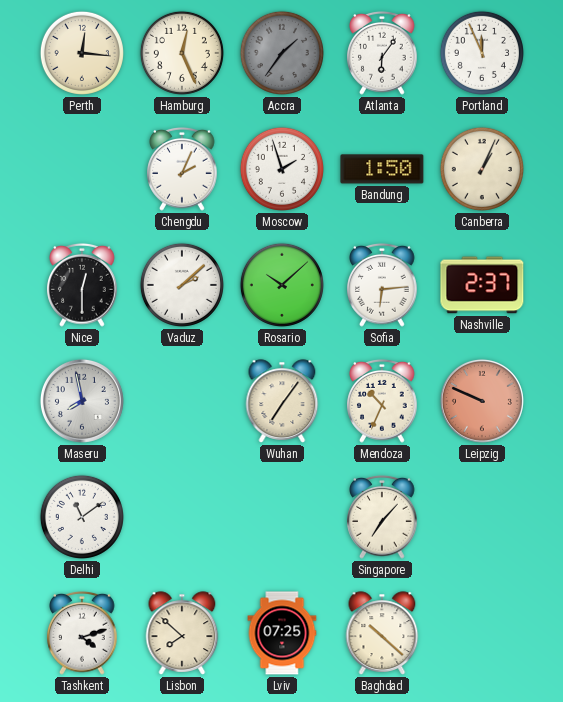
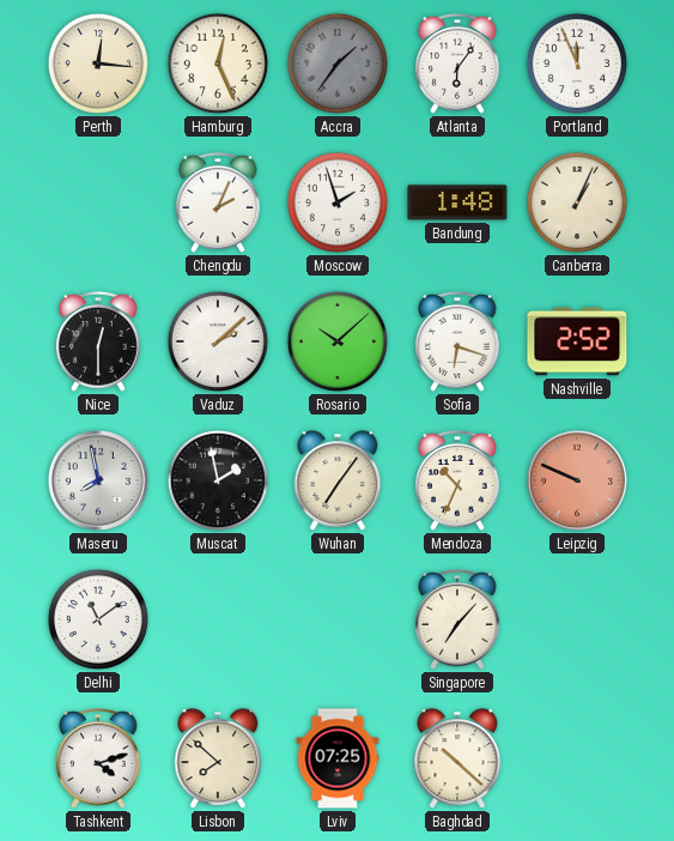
Bandung: 1:50 -> 1:48 (457, 202)
Sofia: 6:14 -> 6:18 (457, 341)
Nashville: 2:37 -> 2:52 (577, 341)
Muscat: none -> 1:58 (218, 480)
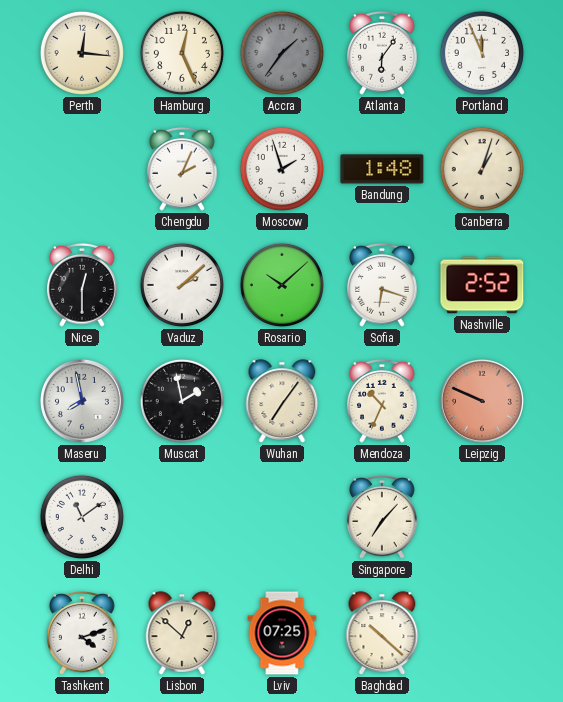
Canberra: 1:04 -> 1:03 (482, 169)
Lisbon: 7:52 -> 12:52 (182, 633)
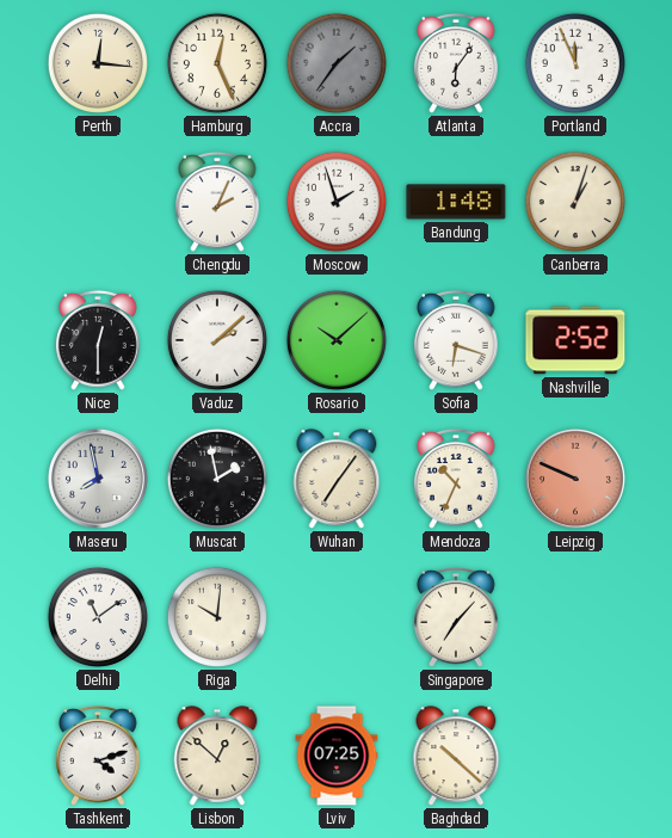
Riga: none -> 10:01 (217, 617)
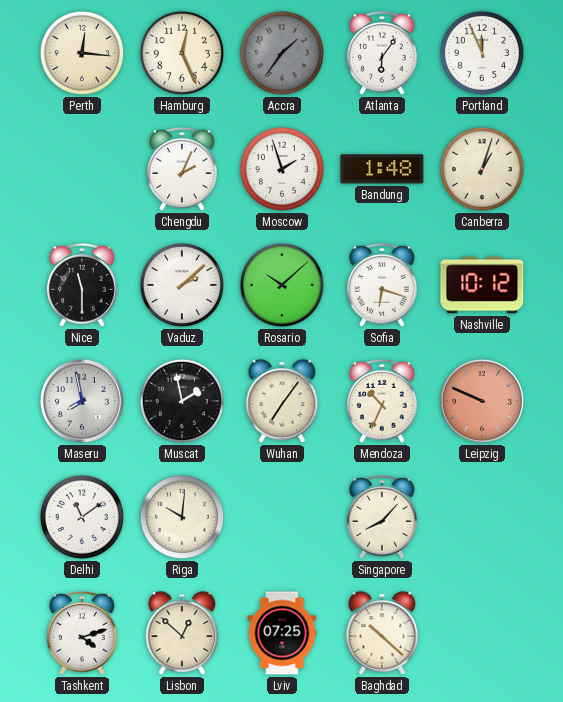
Nice: 12:30 -> 11:30 (82, 285)
Nashville: 2:52 -> 10:12 (482, 285)
Singapore: 7:07 -> 8:07 (382, 517)
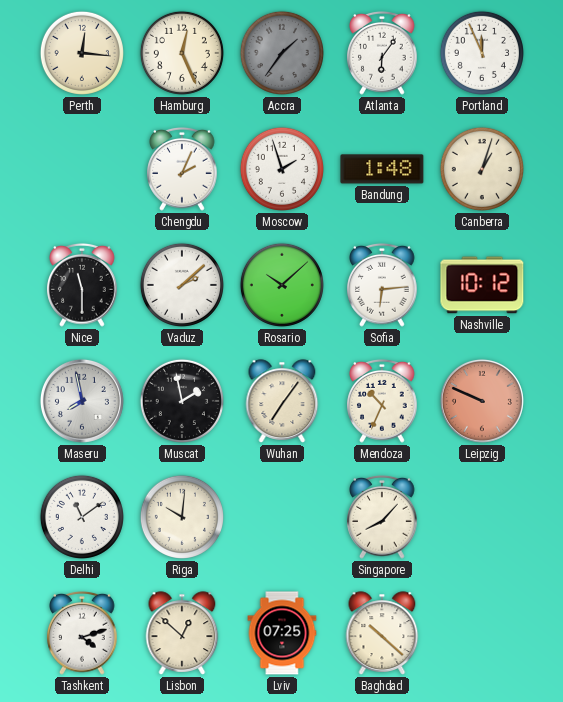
Sofia: 6:18 -> 6:14 (382, 285)
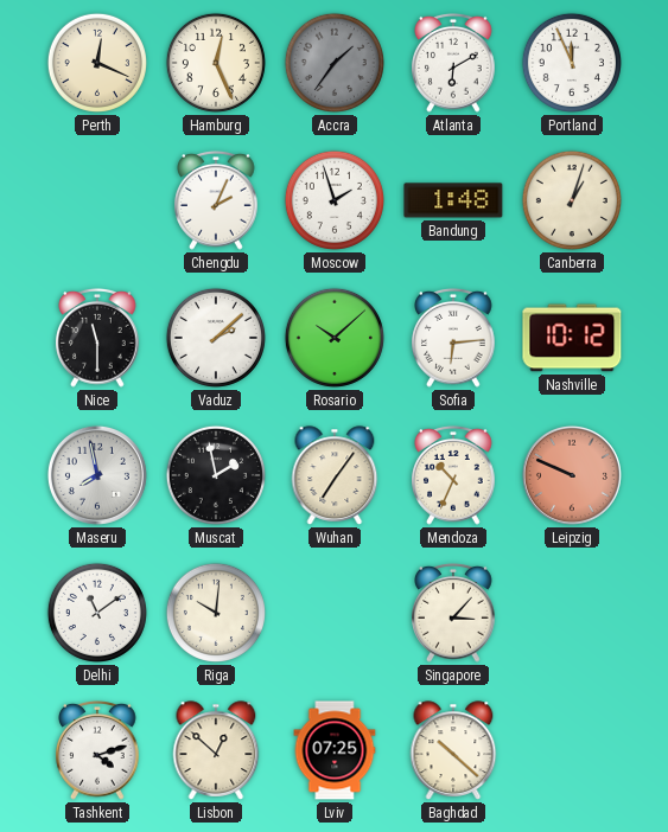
Perth: 12:16 -> 12:19 (97, 63)
Atlanta: 6:06 -> 6:10 (453, 63)
Singapore: 8:07 -> 3:07 (453, 613)
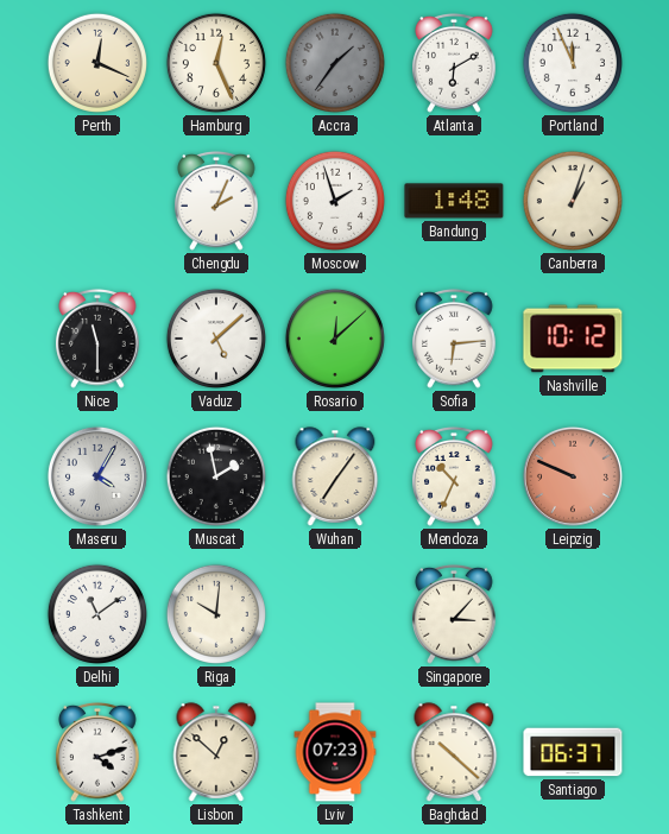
Vaduz: 2:08 -> 5:08 (216, 339)
Rosario: 10:08 -> 12:08 (335, 339)
Maseru: 7:58 -> 4:05 (97, 476)
Lviv: 07:25 -> 07:23 (335, 752)
Santiago: none -> 06:37 (573, 752)
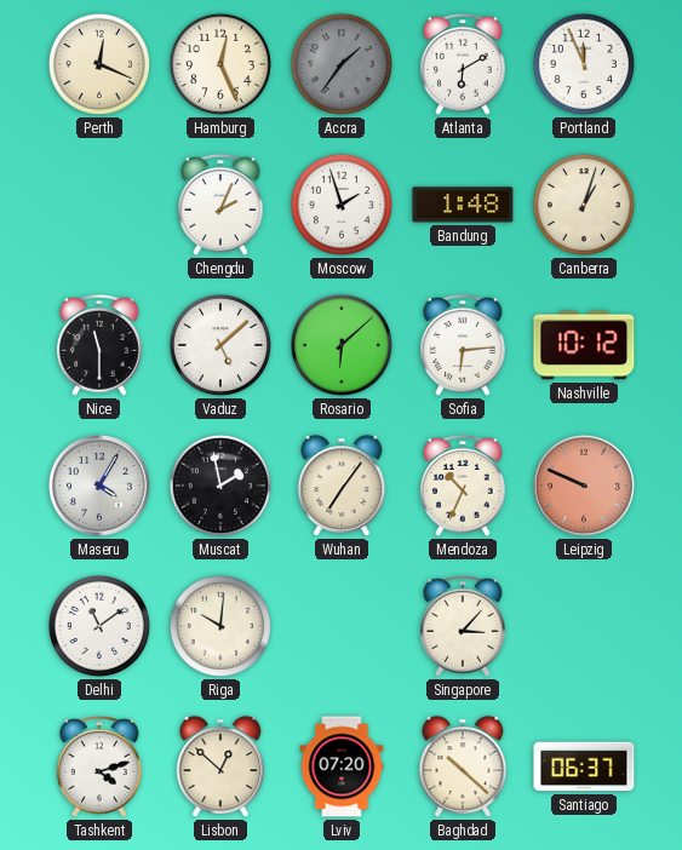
Rosario: 12:08 -> 6:08 (342, 345)
Lviv: 07:23 -> 07:20 (342, 766)
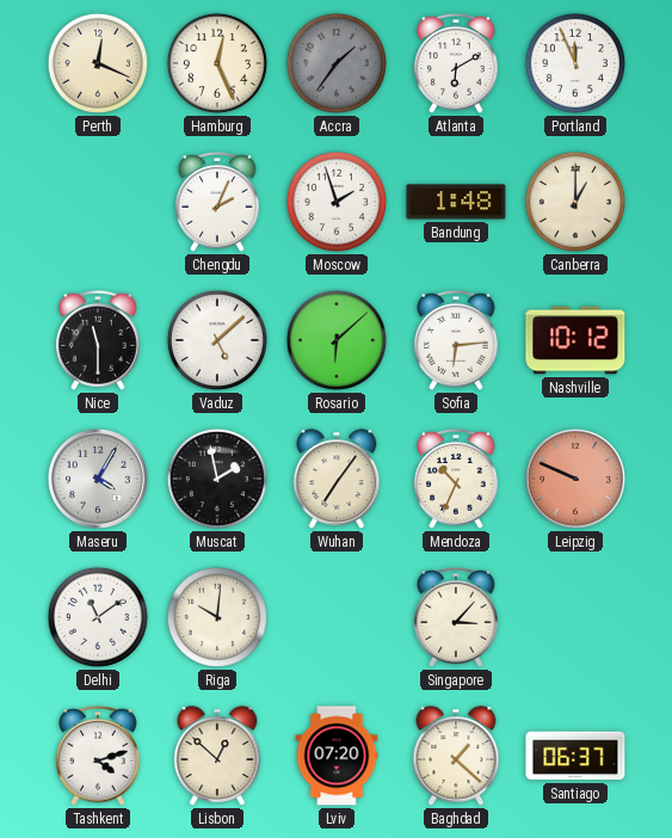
Canberra: 1:03 -> 1:00 (575, 202)
Baghdad: 10:22 -> 1:22 (456, 756)
